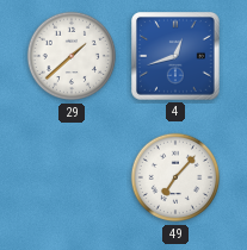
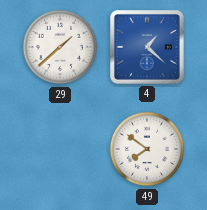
4: 12:42 -> 1:22 (148, 48)
49: 7:07 -> 7:51 (147, 149)
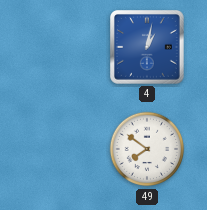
29: 1:38 -> none (60, 47)
4: 1:22 -> 1:02 (148, 48)
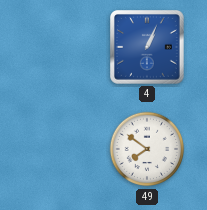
4: 1:02 -> 1:04 (148, 48)
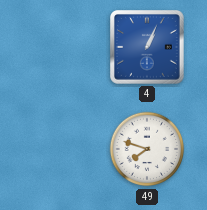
49: 7:51 -> 7:48 (147, 149)
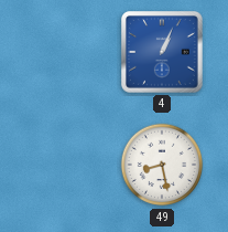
49: 7:48 -> 8:28 (162, 165)
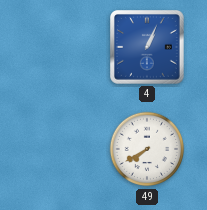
49: 8:28 -> 7:40 (147, 149)
